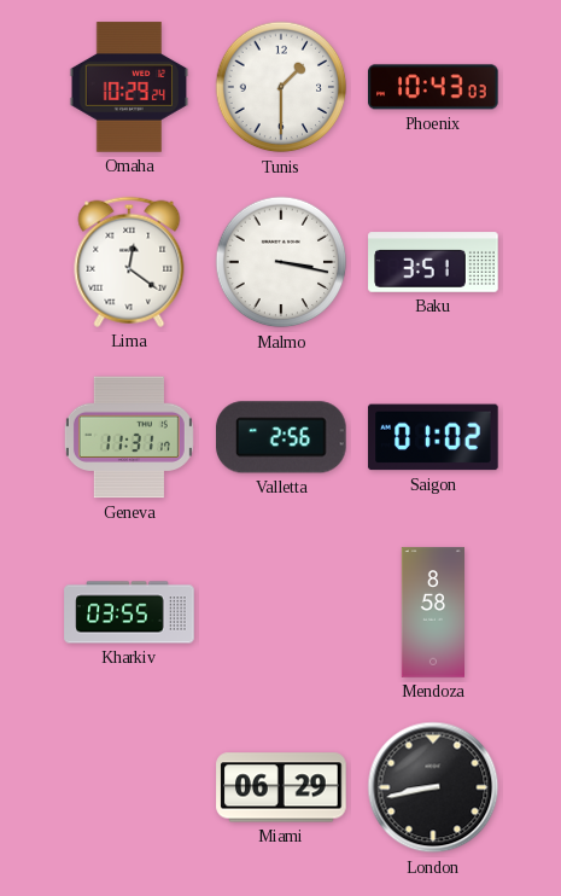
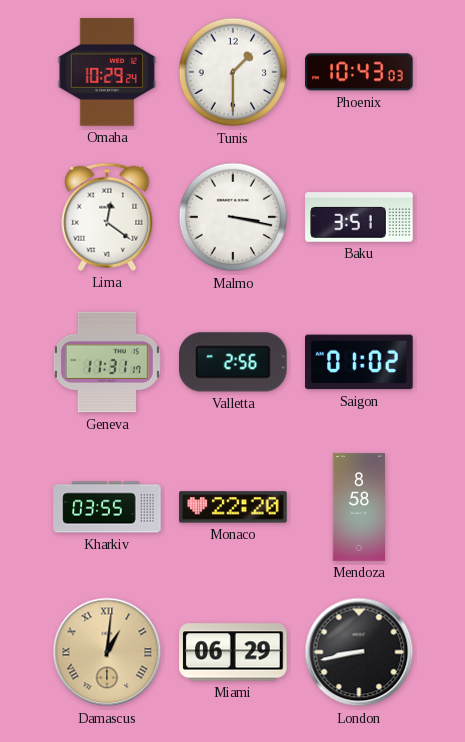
Monaco: none -> 22:20 (233, 507)
Damascus: none -> 1:01 (107, 652)
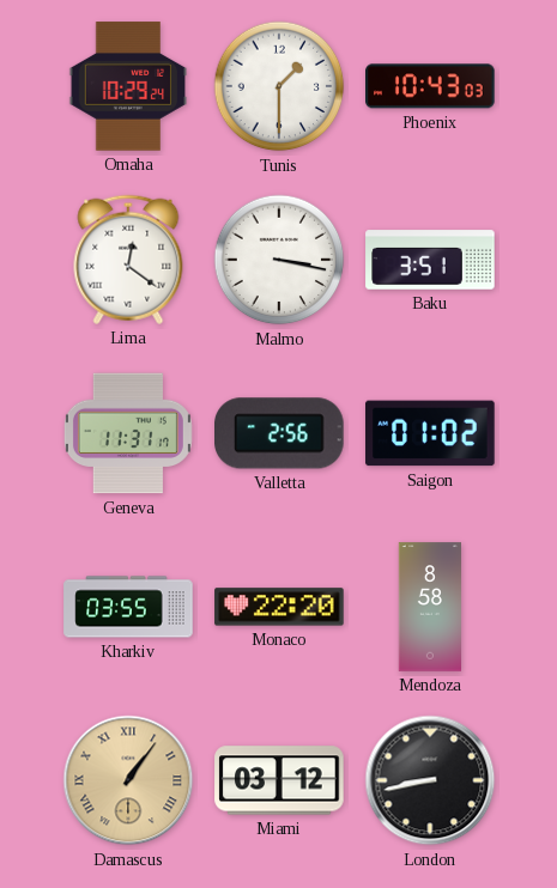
Damascus: 1:01 -> 1:06 (128, 780)
Miami: 06:29 -> 03:12 (279, 780)
